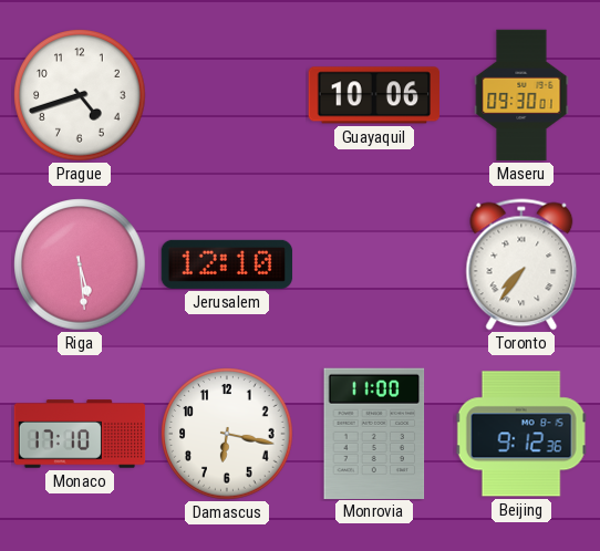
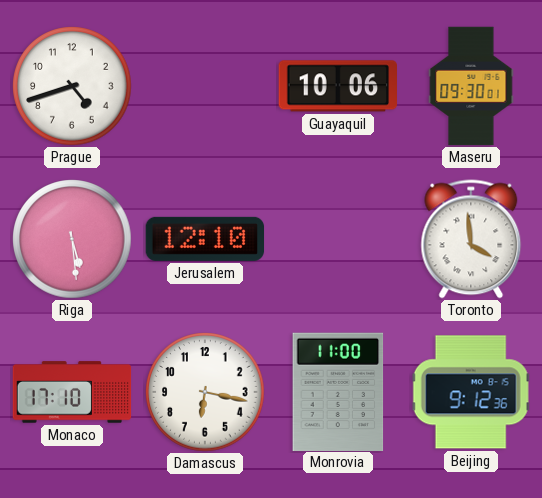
Toronto: 7:36 -> 3:59 (471, 239)
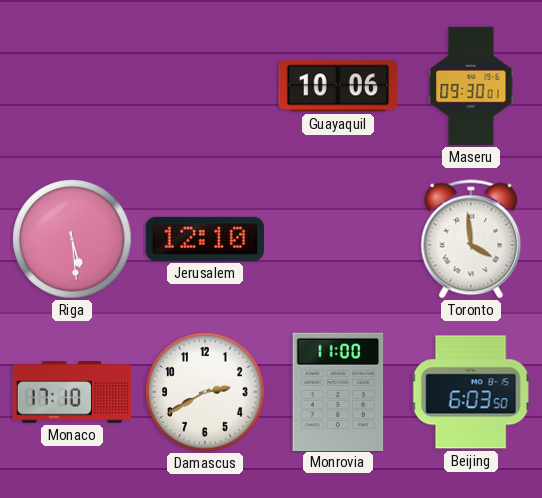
Prague: 4:42 -> none (72, 86)
Damascus: 6:17 -> 2:40 (205, 392)
Beijing: 9:12 -> 6:03 (471, 392)
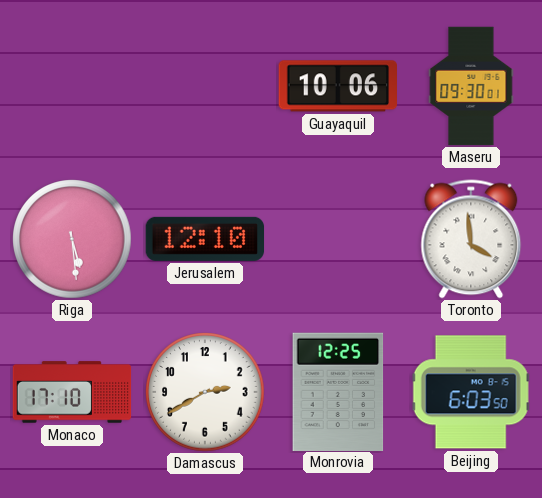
Monrovia: 11:00 -> 12:25 (338, 391)
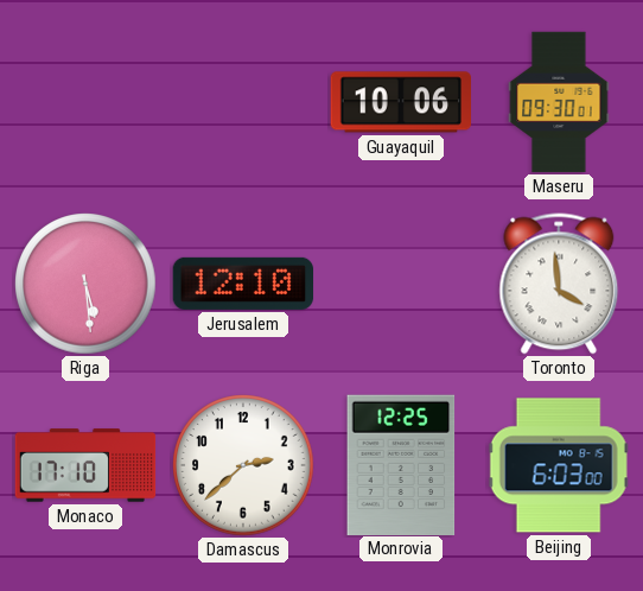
Damascus: 2:40 -> 2:38 (243, 465)
Beijing: 6:03:50 -> 6:03:00 (559, 465)
